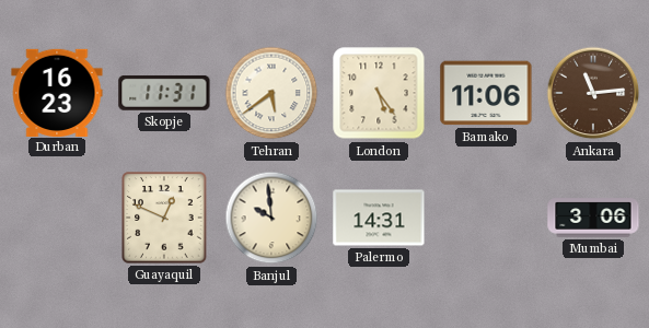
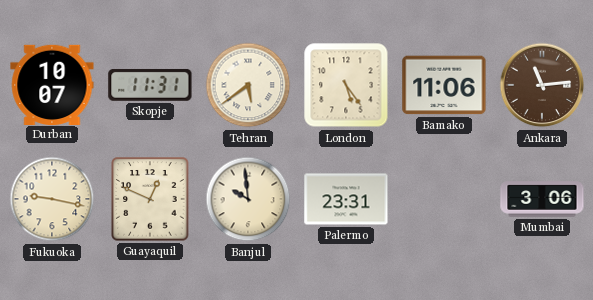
Durban: 16:23 -> 10:07 (52, 84)
Fukuoka: none -> 9:17 (52, 199)
Palermo: 14:31 -> 23:31 (346, 199)
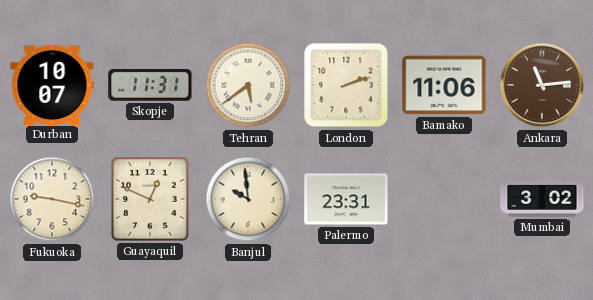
London: 5:24 -> 2:12 (346, 85)
Mumbai: 3:06 -> 3:02 (542, 199)
